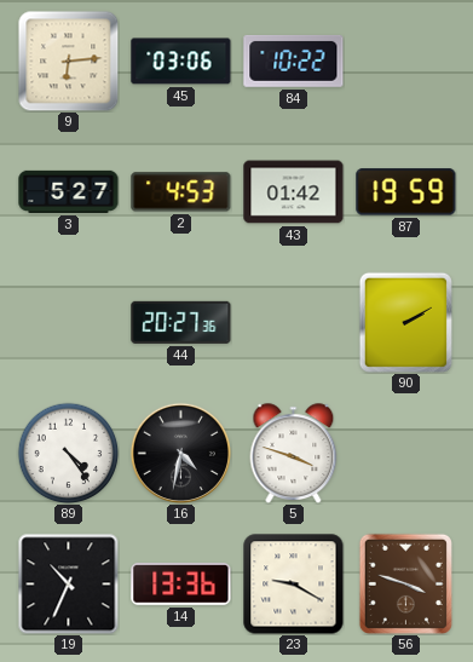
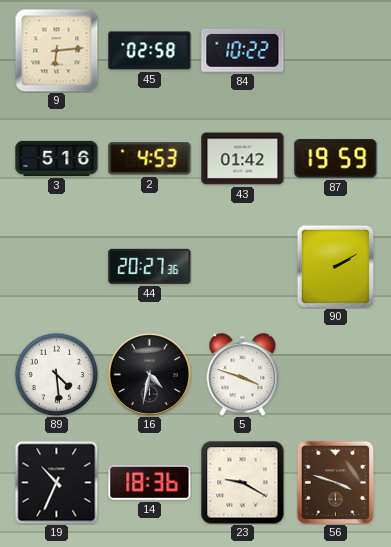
45: 03:06 -> 02:58 (150, 51)
3: 5:27 -> 5:16 (57, 158)
89: 4:24 -> 4:29 (56, 374)
14: 13:36 -> 18:36 (150, 483)
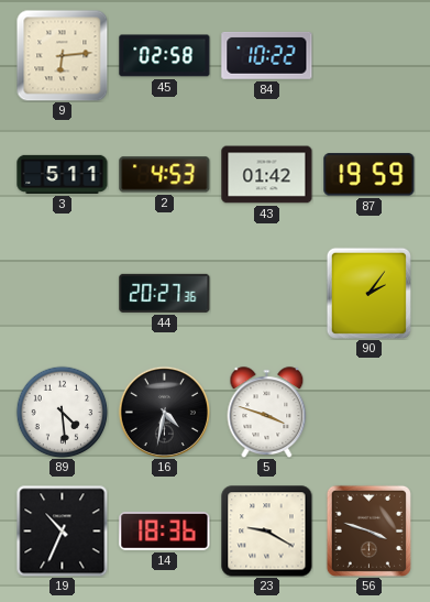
3: 5:16 -> 5:11 (63, 174)
90: 2:10 -> 2:06 (368, 293)
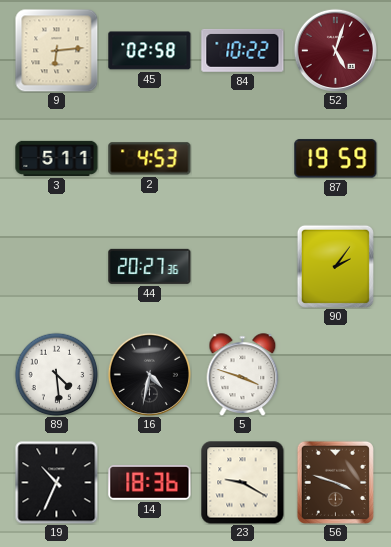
52: none -> 5:03 (335, 50)
43: 01:42 -> none (267, 175)
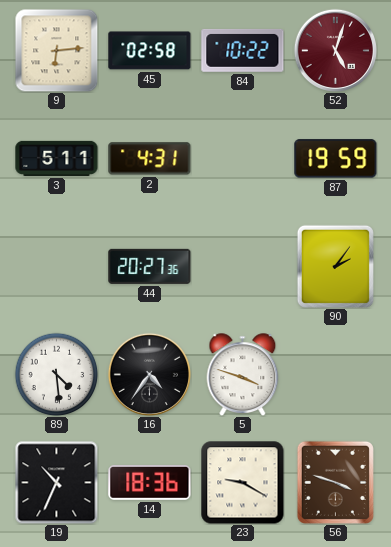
2: 4:53 -> 4:31 (150, 159)
16: 4:32 -> 4:36 (149, 374)
